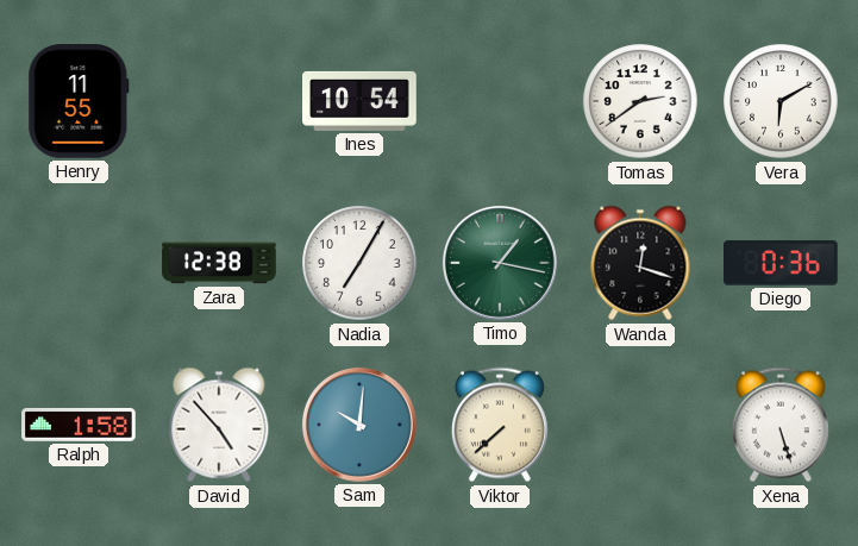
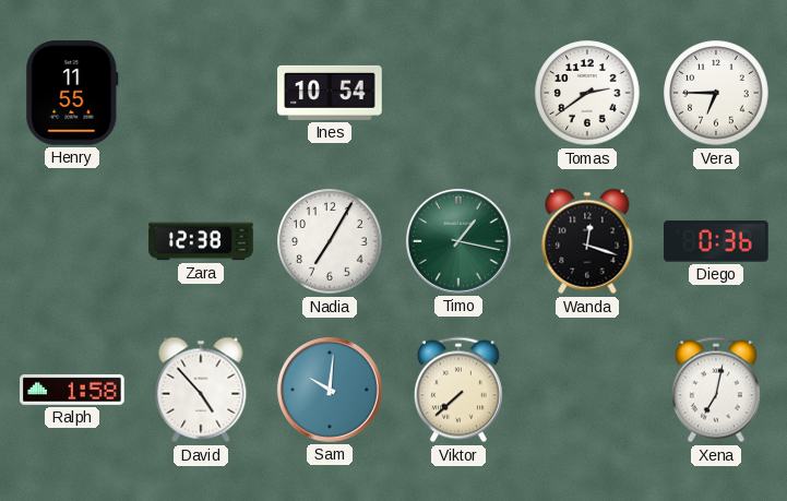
Vera: 6:10 -> 6:45 (716, 93)
Xena: 5:27 -> 7:02 (716, 390)
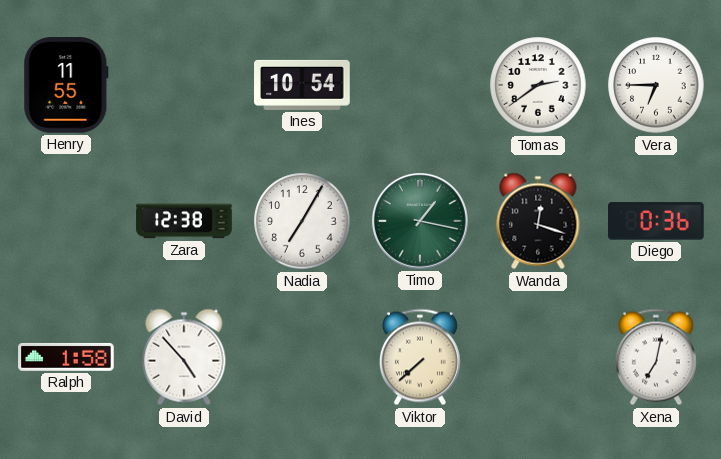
Sam: 10:01 -> none (330, 390)
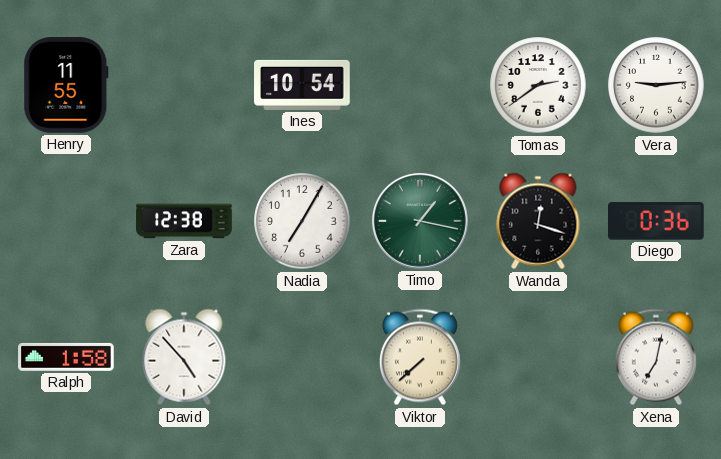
Vera: 6:45 -> 9:14 (656, 85)
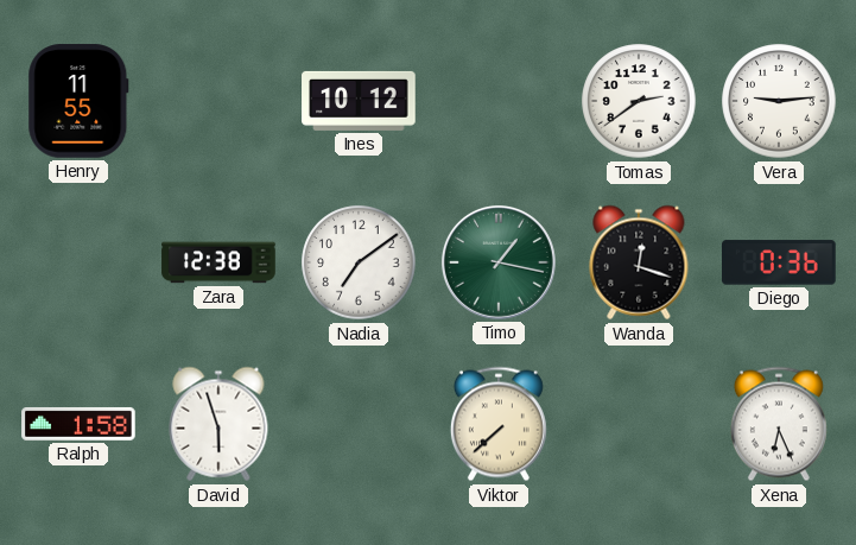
Ines: 10:54 -> 10:12 (359, 101)
Nadia: 7:05 -> 7:09 (359, 262)
David: 4:53 -> 5:57 (218, 424)
Xena: 7:02 -> 6:26 (779, 424)
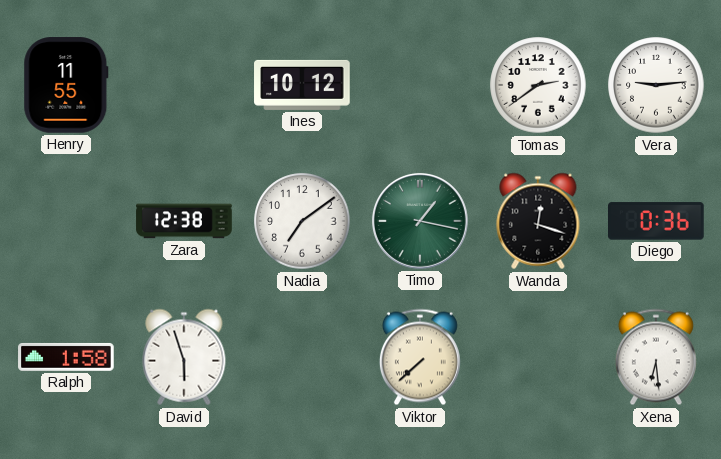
Xena: 6:26 -> 6:29 (656, 357)
